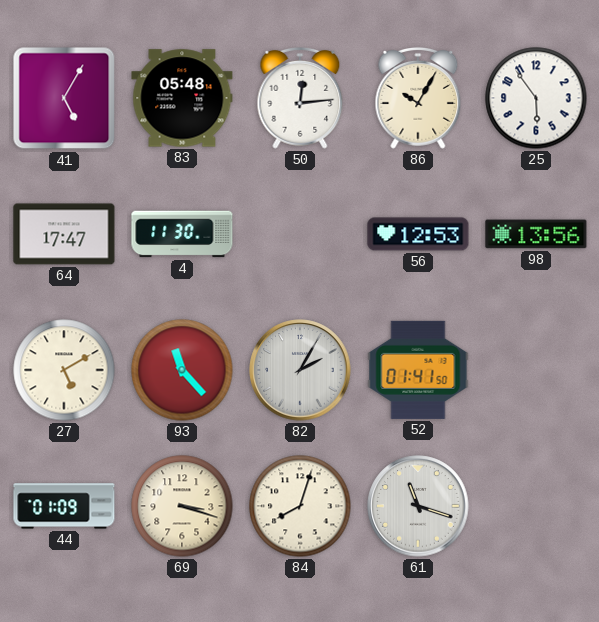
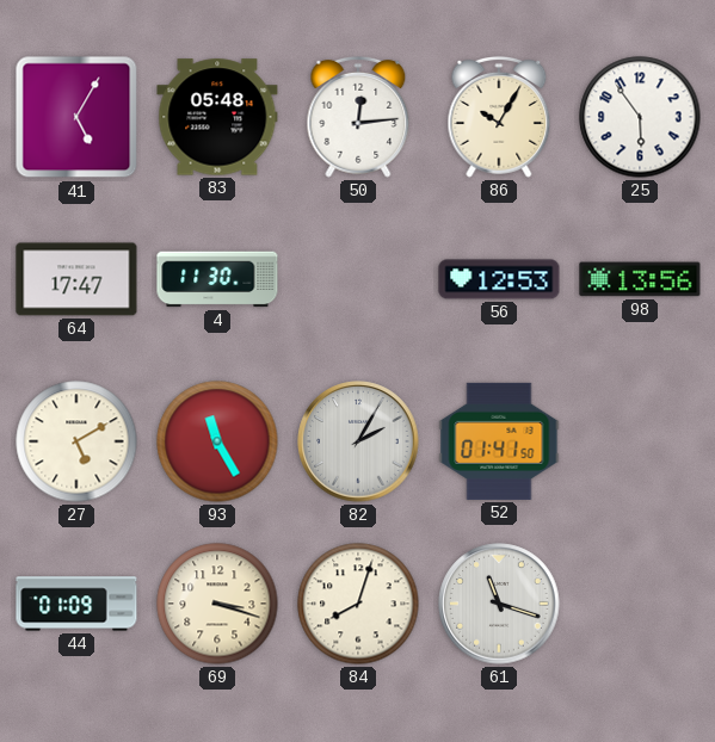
93: 11:23 -> 11:25 (217, 441)
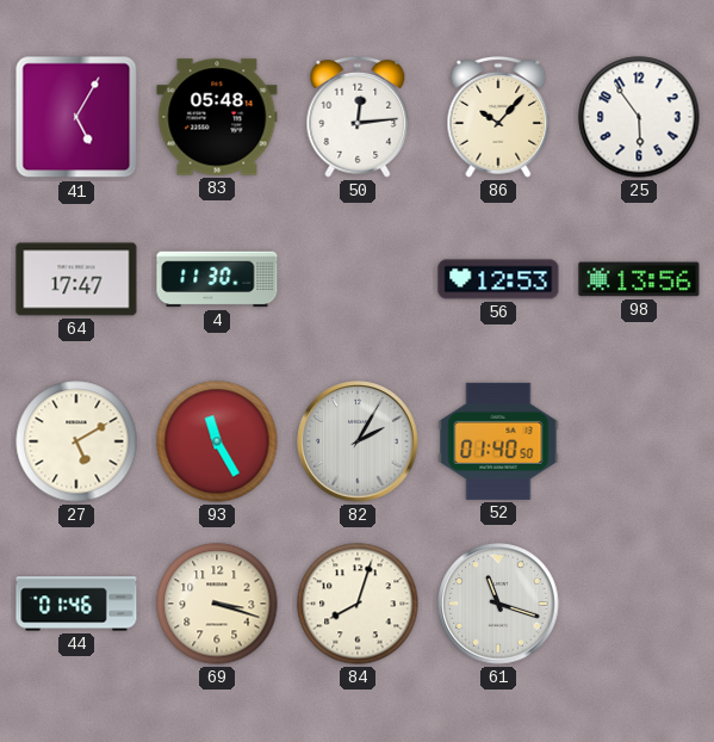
86: 10:05 -> 10:07 (498, 117)
52: 01:41 -> 01:40 (498, 441)
44: 01:09 -> 01:46 (76, 604)
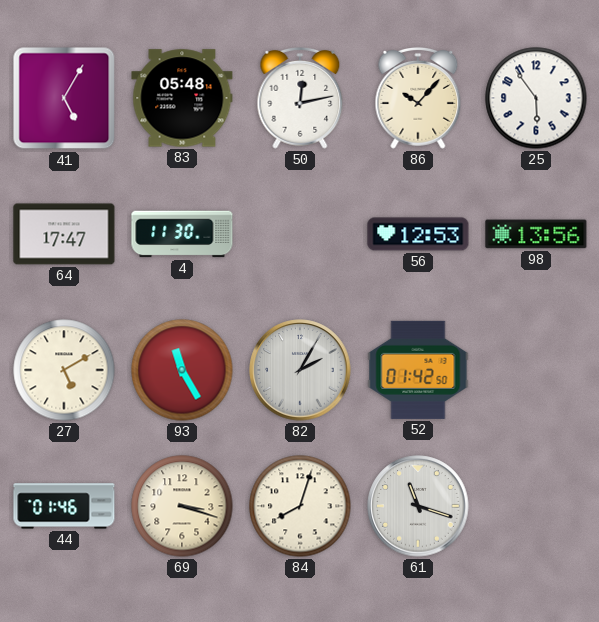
50: 12:14 -> 12:13 (300, 98)
52: 01:40 -> 01:42 (418, 370)
